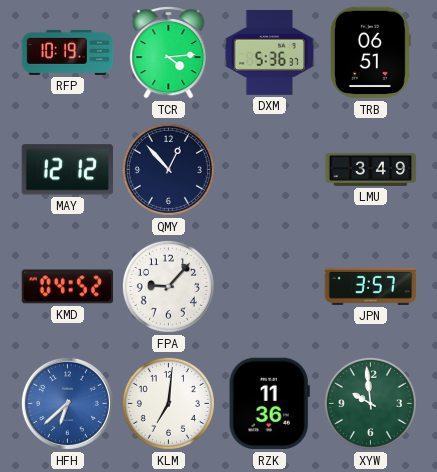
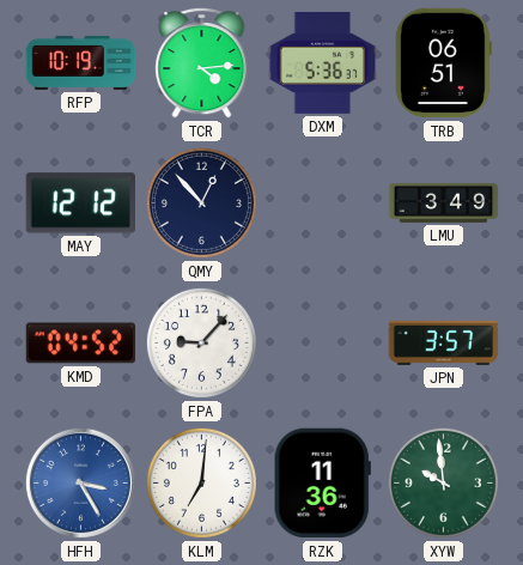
HFH: 6:38 -> 3:25 (80, 482)
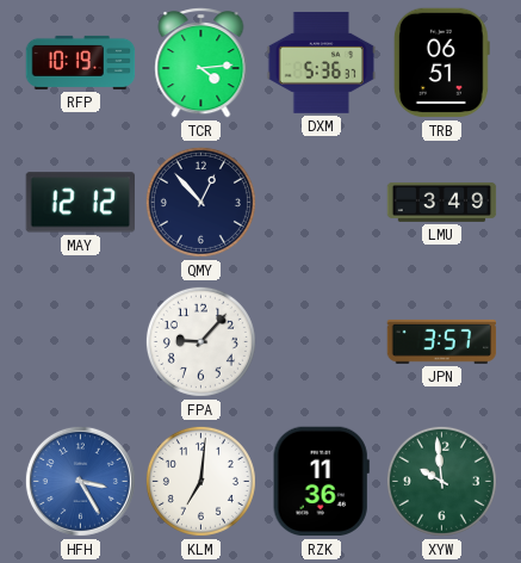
KMD: 04:52 -> none (81, 344)
